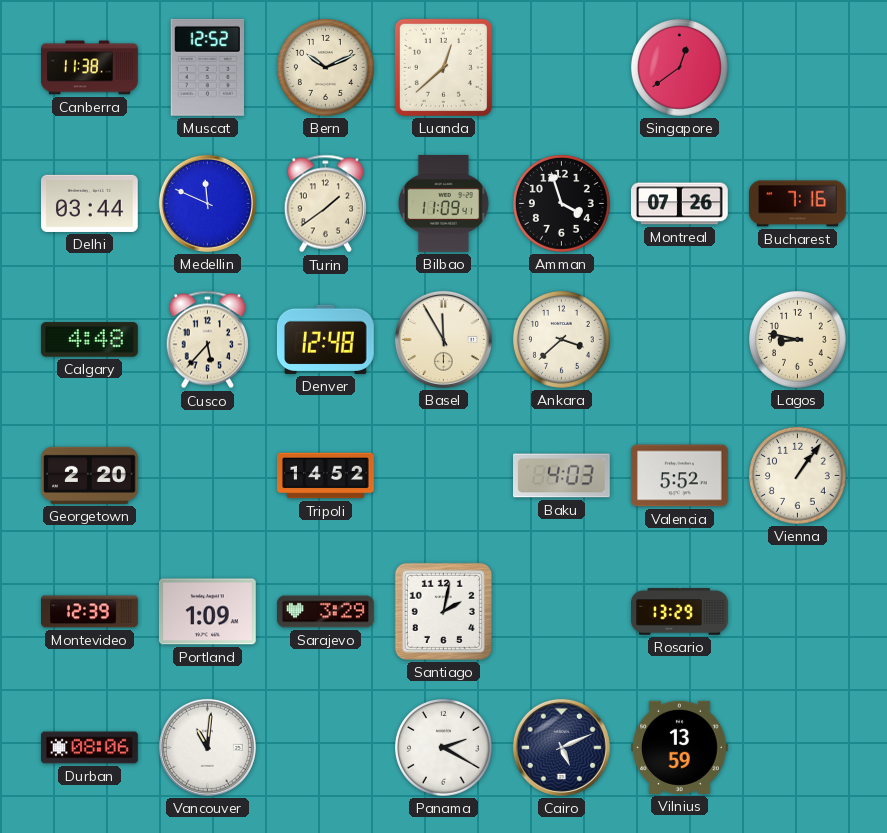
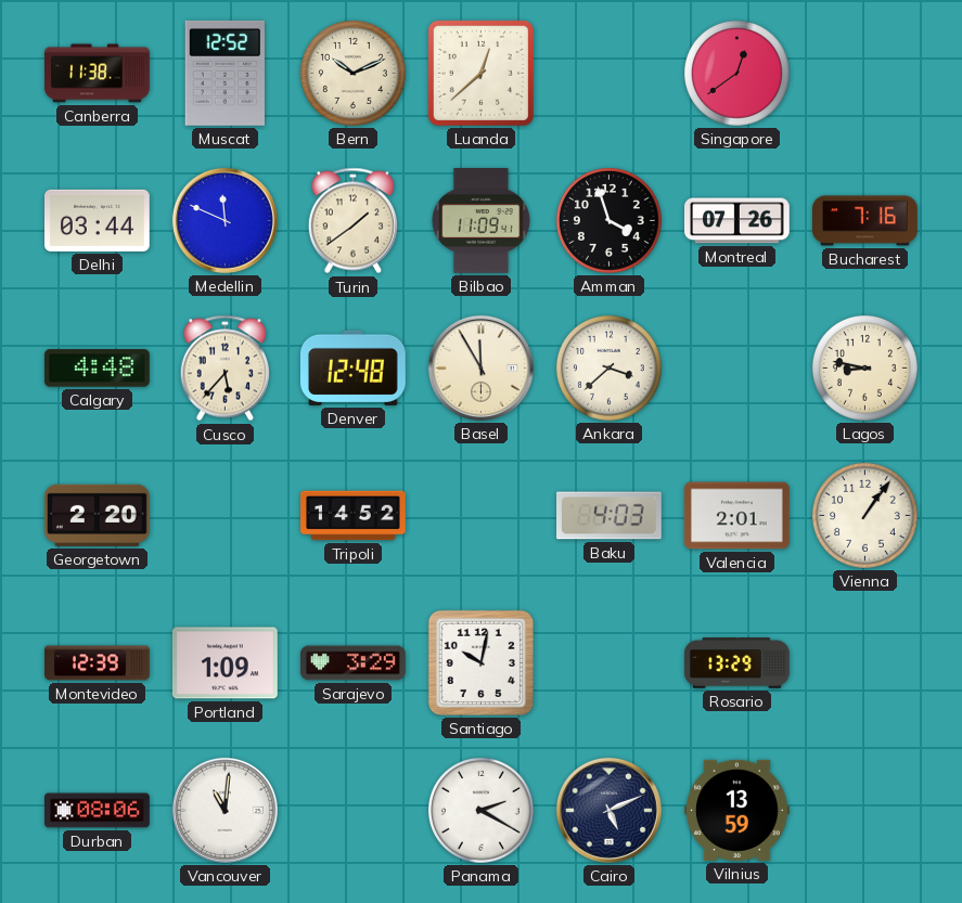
Valencia: 5:52 -> 2:01 (737, 516)
Santiago: 2:02 -> 10:02 (480, 662)
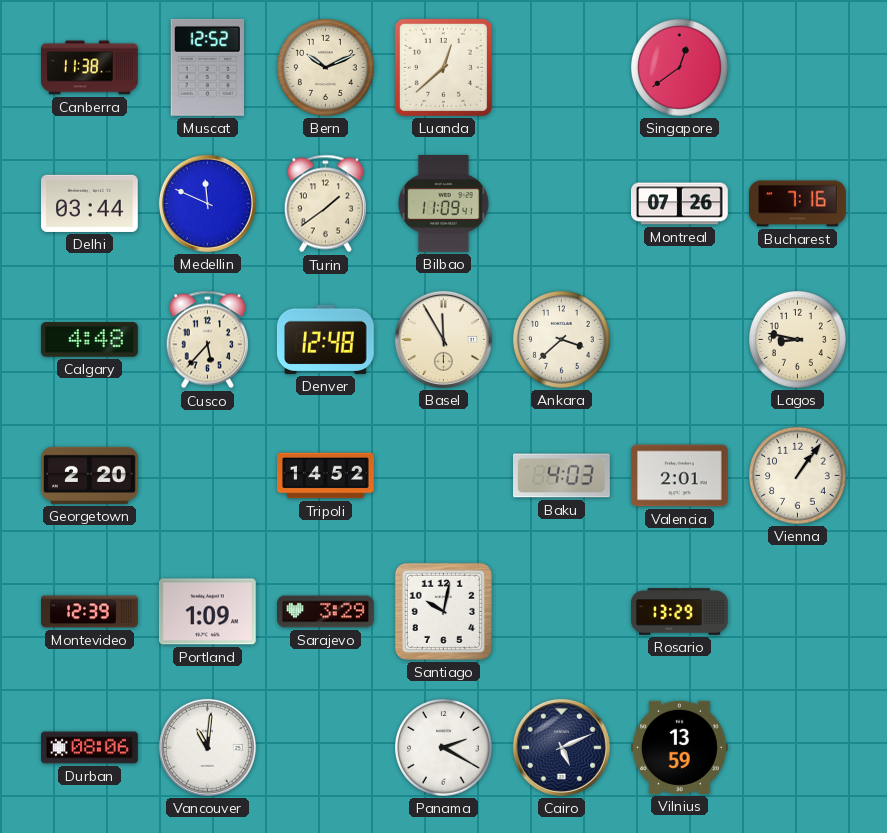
Amman: 3:57 -> none (610, 221)
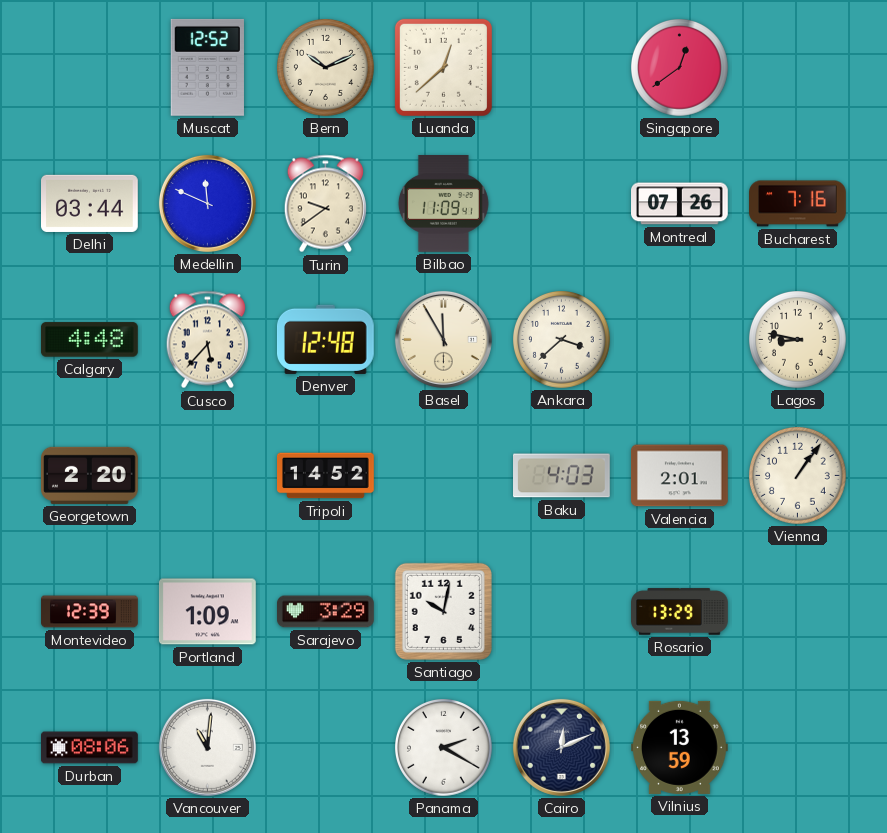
Canberra: 11:38 -> none (90, 68)
Turin: 1:39 -> 9:39 (325, 204)
Cairo: 5:11 -> 12:11 (561, 747)
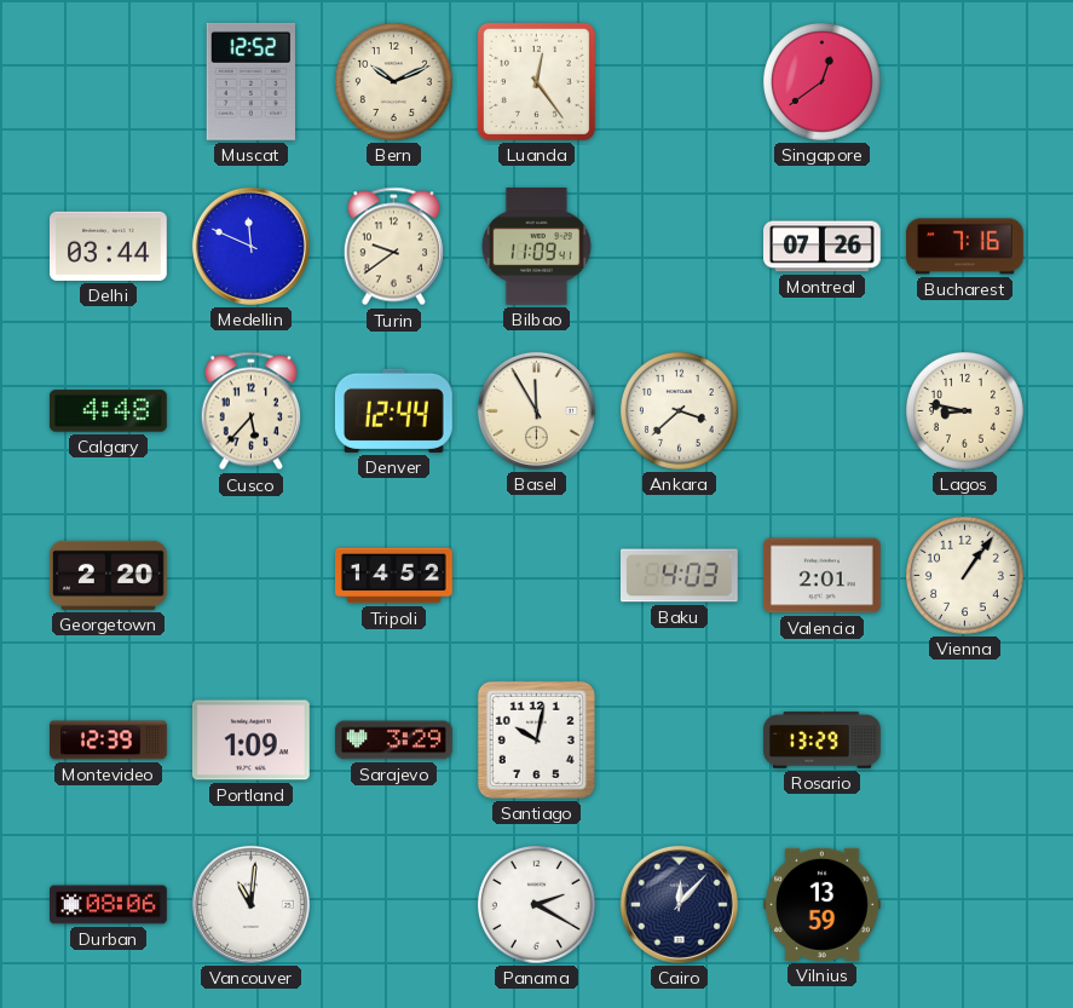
Luanda: 12:38 -> 12:24 (536, 81)
Denver: 12:48 -> 12:44 (394, 410)
Cairo: 12:11 -> 12:07 (679, 904)
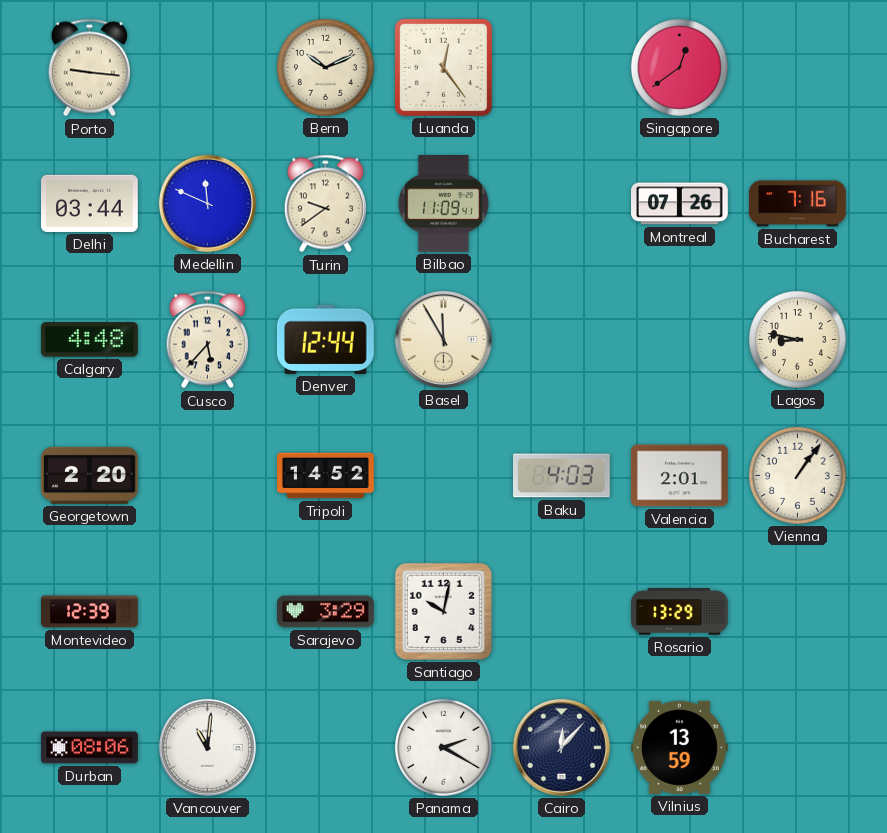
Porto: none -> 9:16 (89, 68)
Muscat: 12:52 -> none (250, 81)
Ankara: 3:38 -> none (680, 411)
Portland: 1:09 -> none (252, 741)
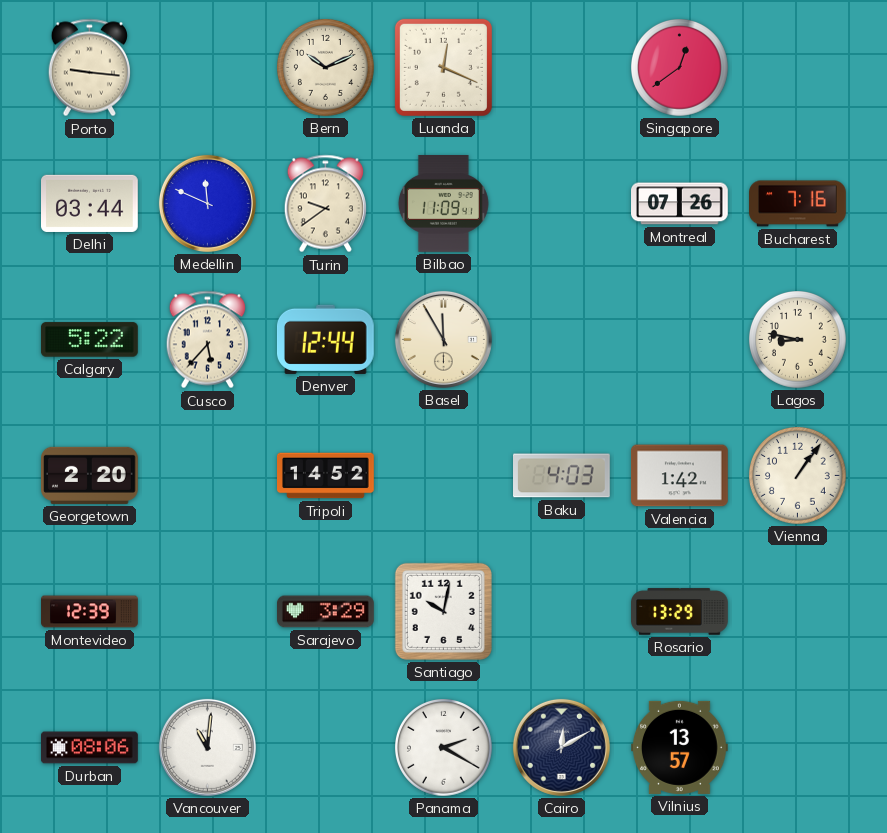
Luanda: 12:24 -> 12:19 (443, 67)
Calgary: 4:48 -> 5:22 (89, 340)
Valencia: 2:01 -> 1:42 (680, 476)
Cairo: 12:07 -> 12:10 (561, 747)
Vilnius: 13:59 -> 13:57 (680, 747)
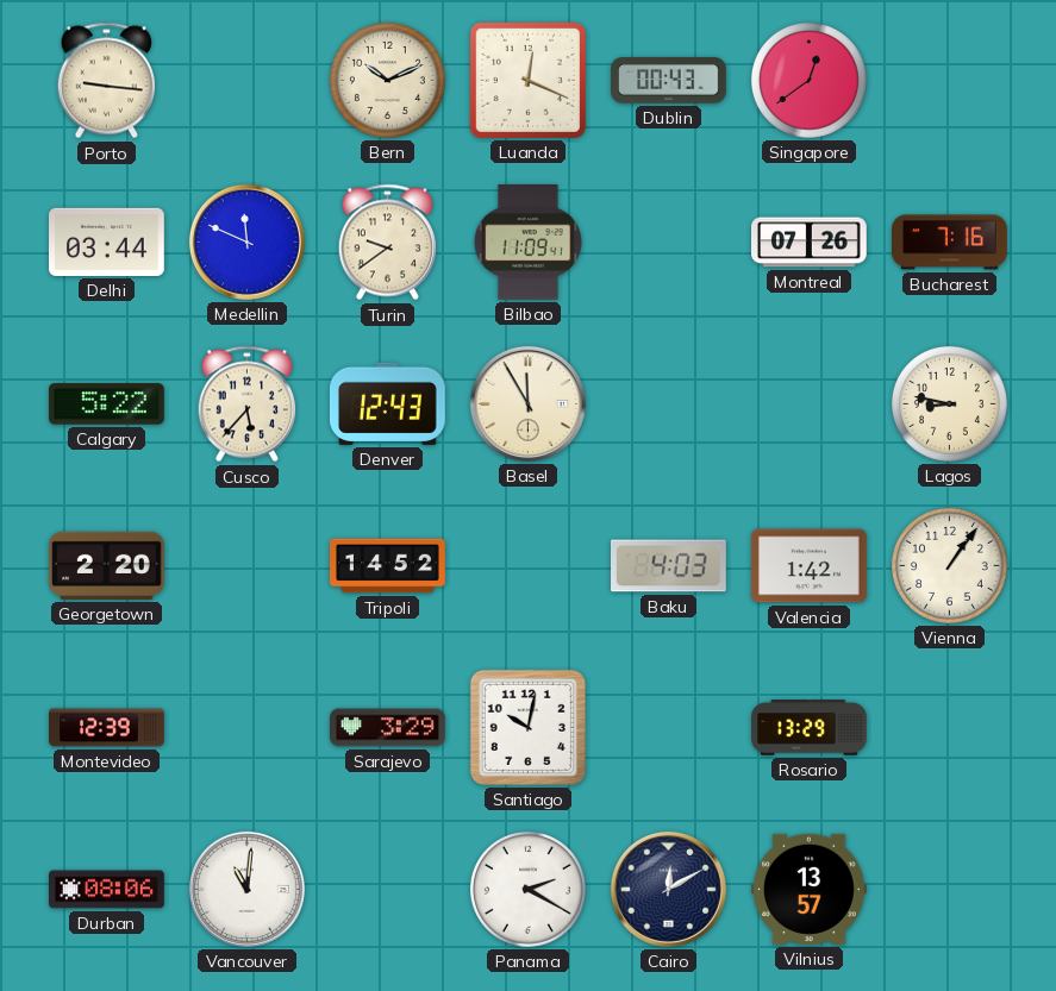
Dublin: none -> 00:43 (669, 81)
Denver: 12:44 -> 12:43 (388, 403)
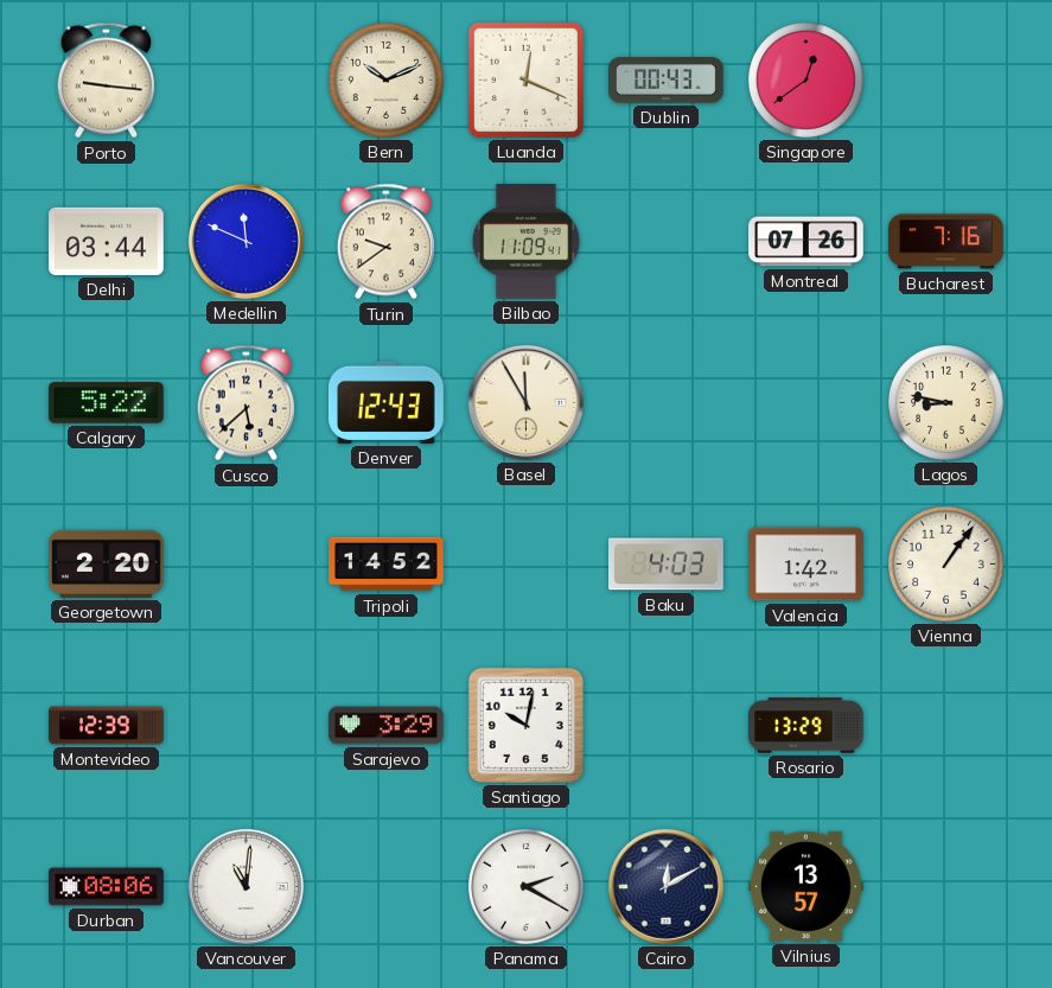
Cusco: 5:37 -> 5:38 (246, 403)
